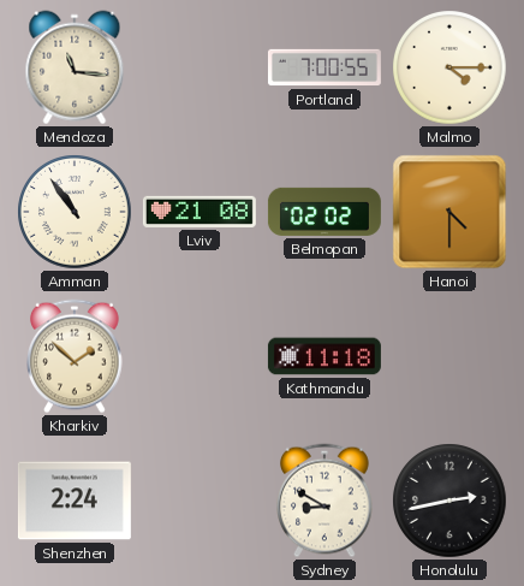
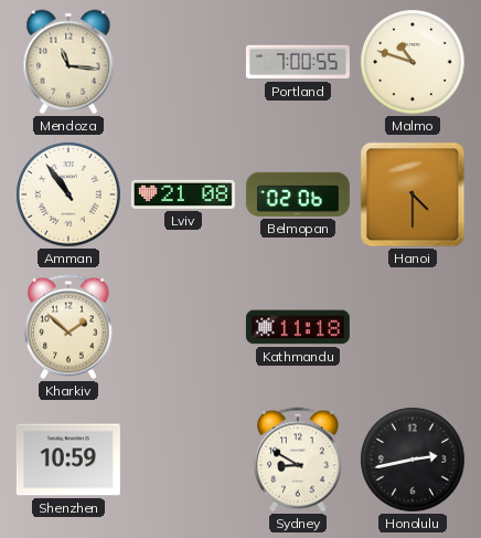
Malmo: 4:15 -> 10:48 (413, 62)
Belmopan: 02:02 -> 02:06 (298, 194)
Shenzhen: 2:24 -> 10:59 (68, 460)
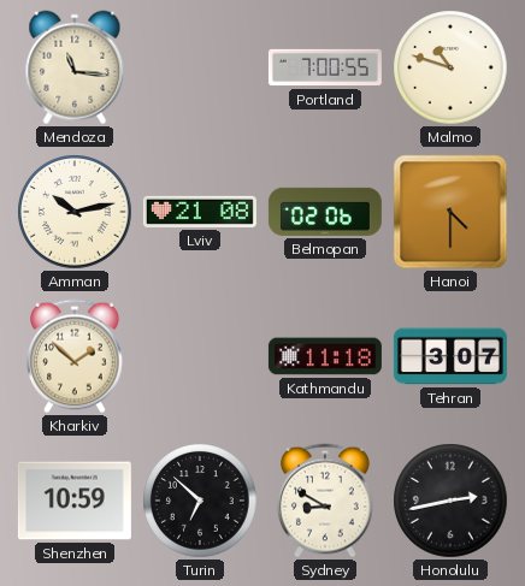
Amman: 10:54 -> 10:13 (75, 212)
Tehran: none -> 3:07 (450, 356)
Turin: none -> 6:52 (200, 501)
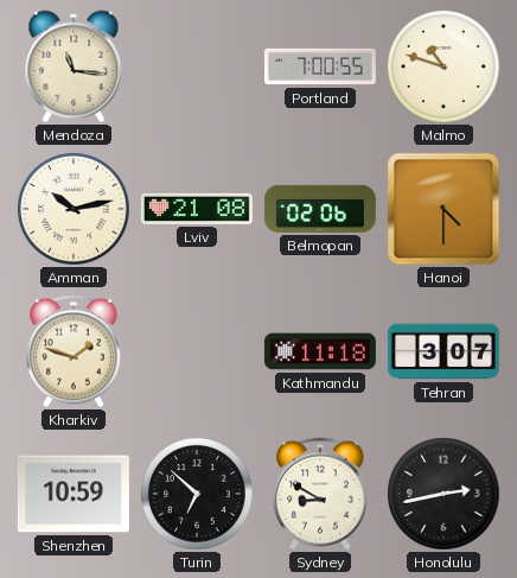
Kharkiv: 1:52 -> 1:48 (75, 351)
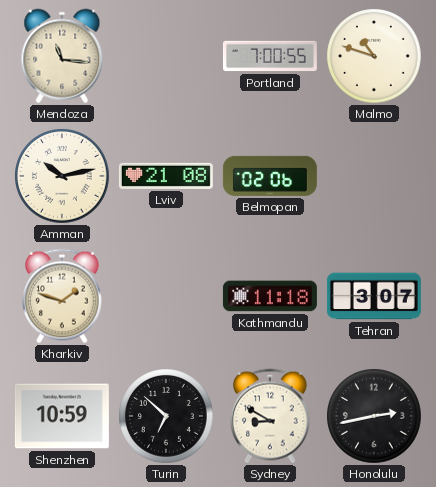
Hanoi: 4:30 -> none (443, 209)
